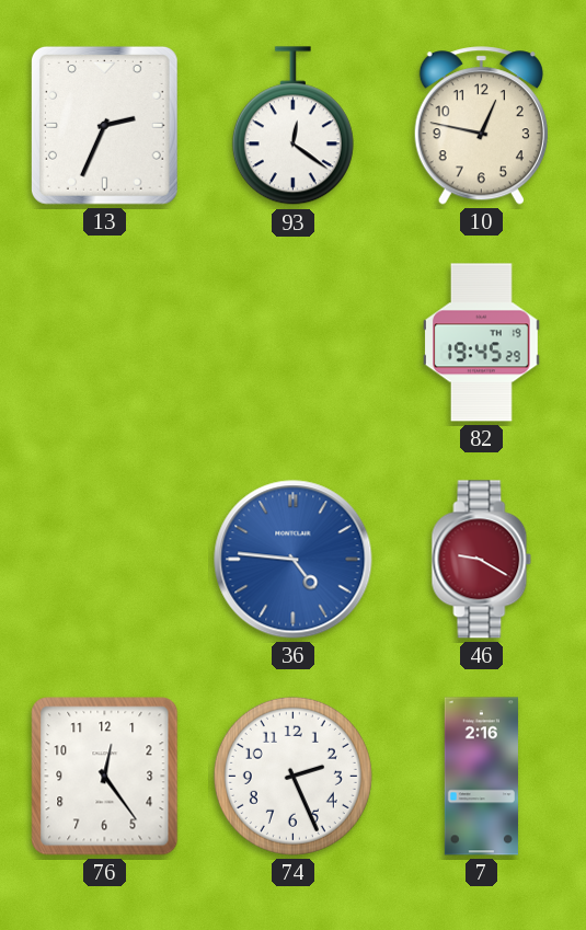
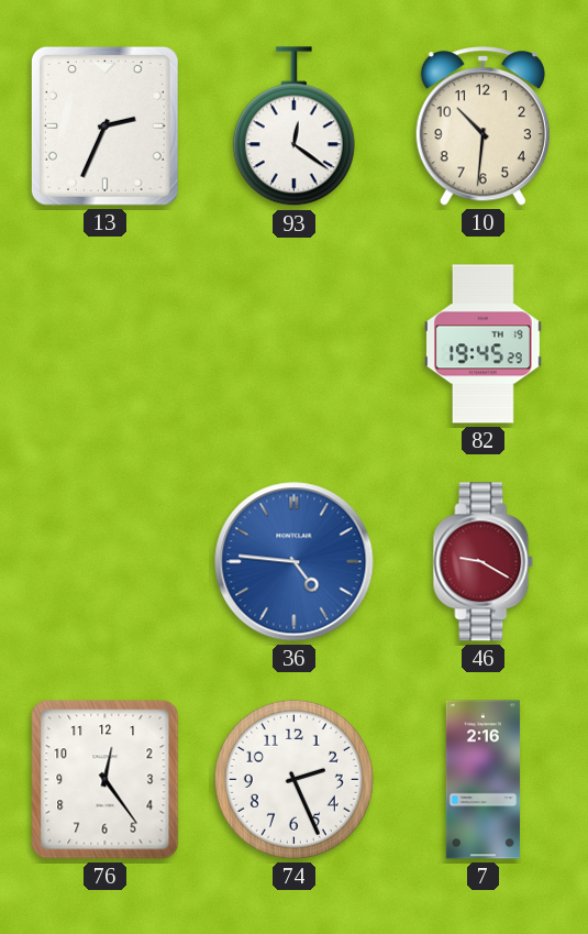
10: 12:47 -> 10:31 (482, 127)
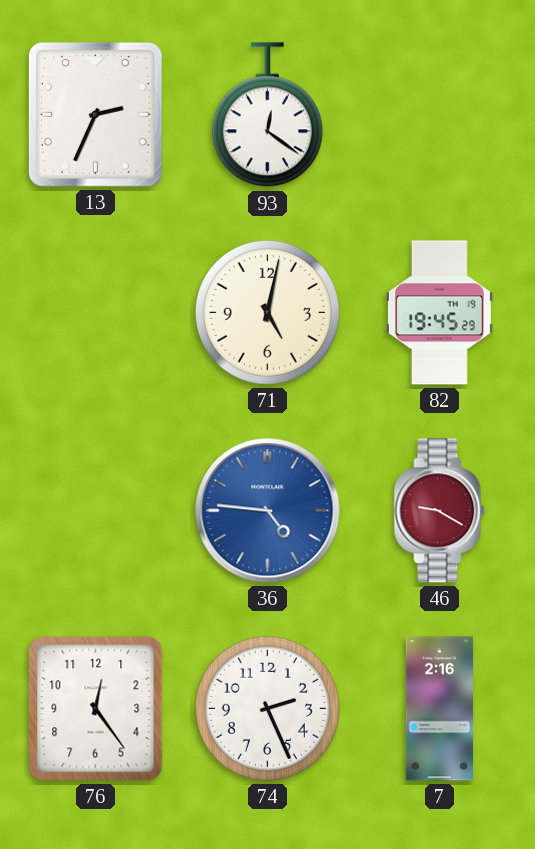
10: 10:31 -> none (482, 127)
71: none -> 5:02 (267, 312)
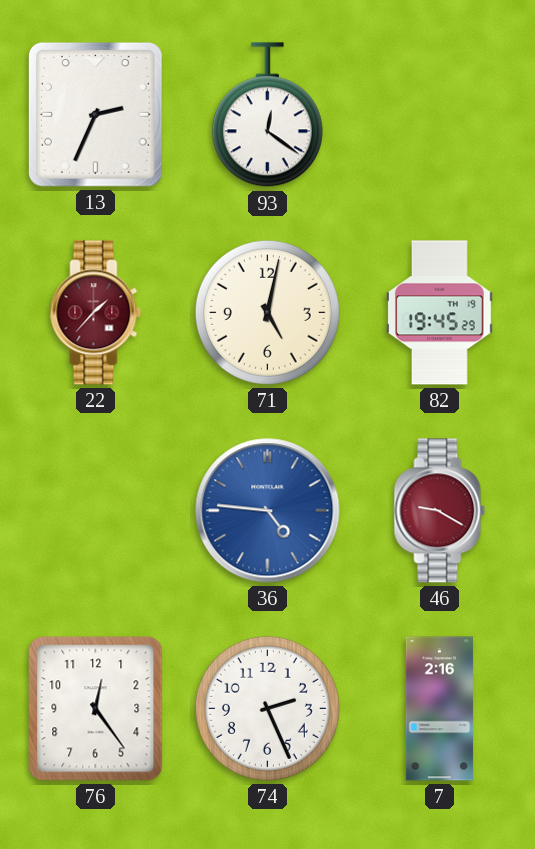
22: none -> 1:37 (96, 313)
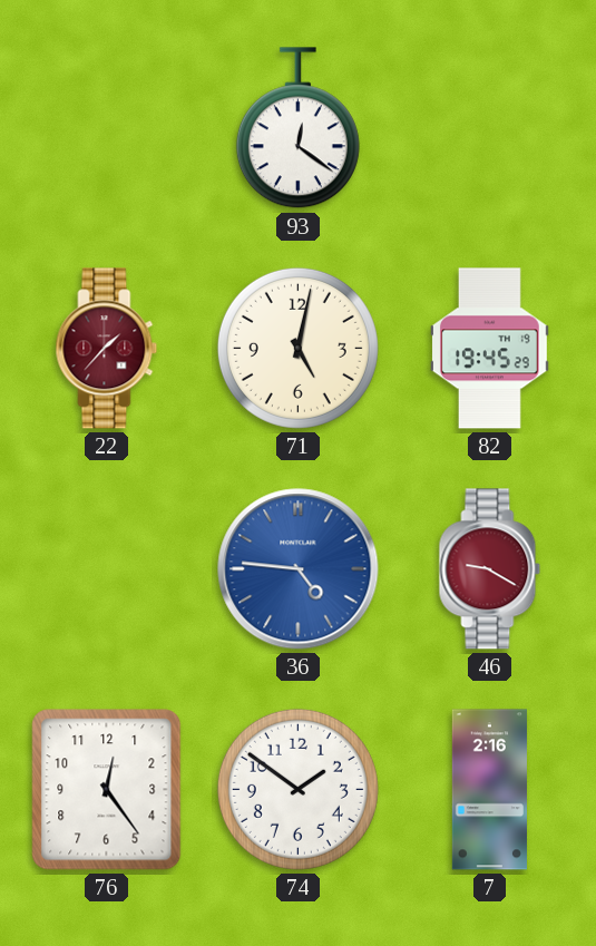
13: 2:34 -> none (95, 114)
74: 2:26 -> 1:51 (297, 789)
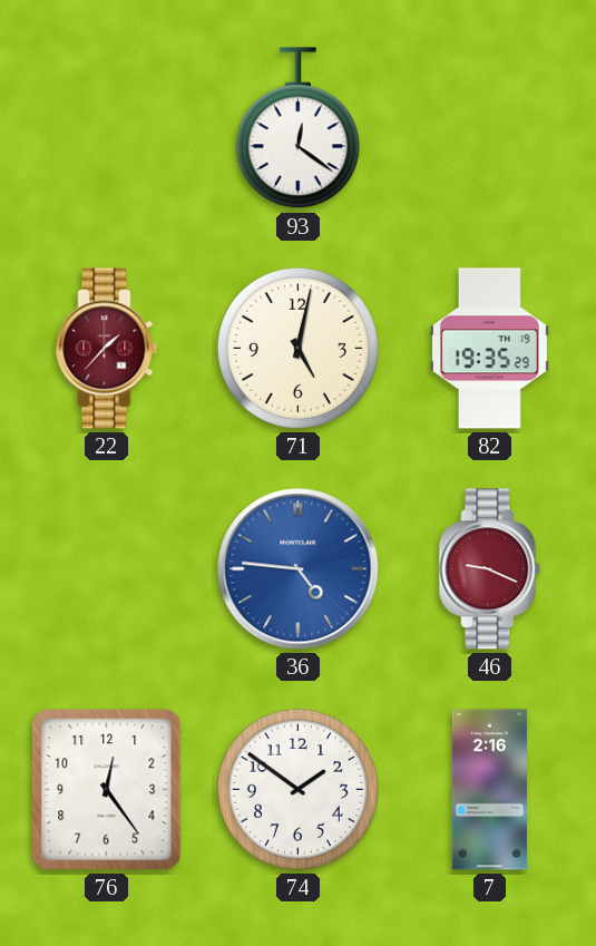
82: 19:45 -> 19:35 (490, 349)
46: 9:20 -> 9:19 (490, 569)
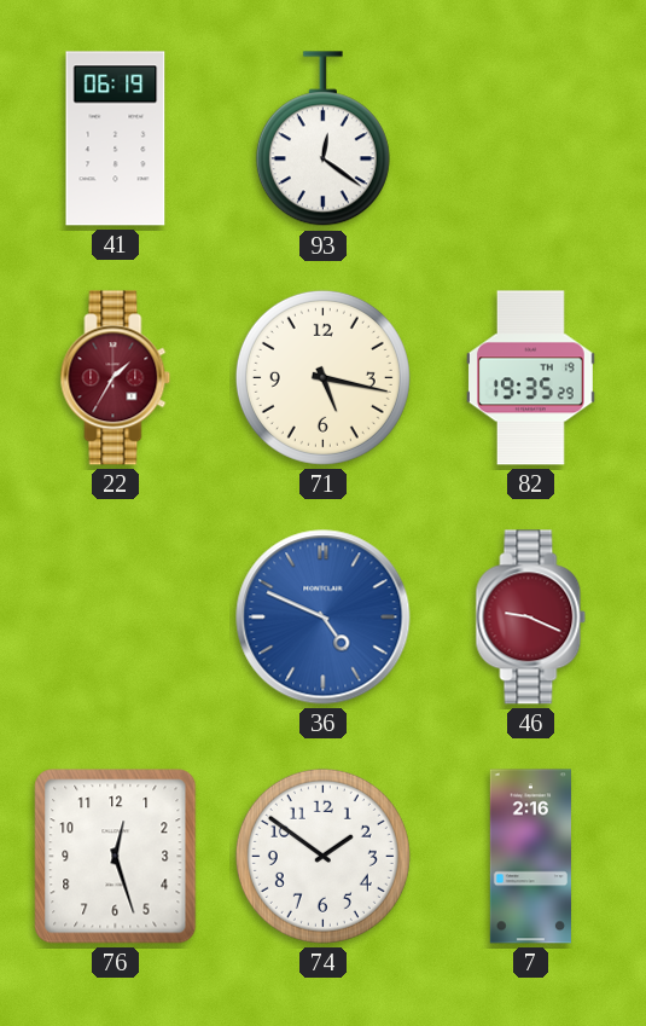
41: none -> 06:19 (116, 139)
22: 1:37 -> 1:35 (116, 378)
71: 5:02 -> 5:17 (322, 377)
36: 4:46 -> 4:49 (324, 618)
76: 12:24 -> 12:27 (116, 857)
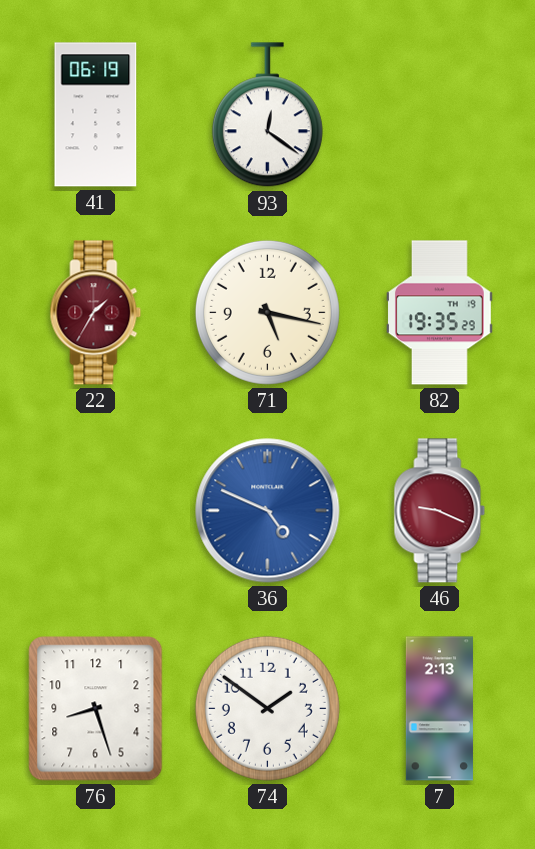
76: 12:27 -> 8:27 (96, 709)
7: 2:16 -> 2:13 (439, 709)
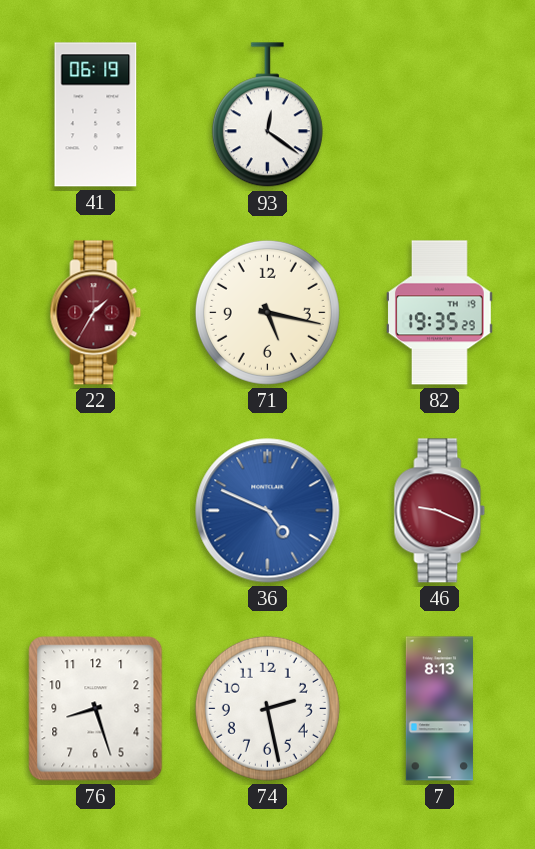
74: 1:51 -> 2:28 (267, 708)
7: 2:13 -> 8:13 (439, 709)
